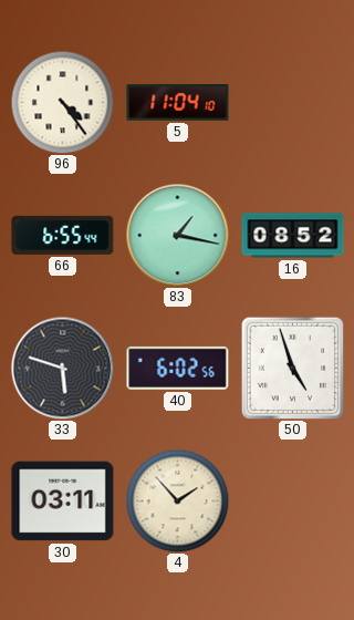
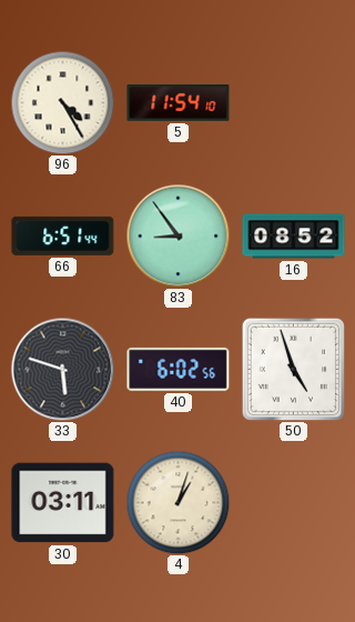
96: 4:24 -> 4:25 (62, 102)
5: 11:04 -> 11:54 (179, 103)
66: 6:55 -> 6:51 (63, 235)
83: 1:17 -> 8:54 (177, 235)
4: 1:53 -> 1:03 (177, 502)
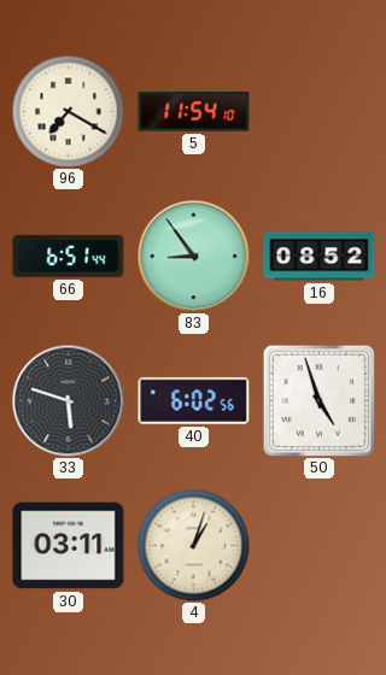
96: 4:25 -> 7:20 (68, 111)
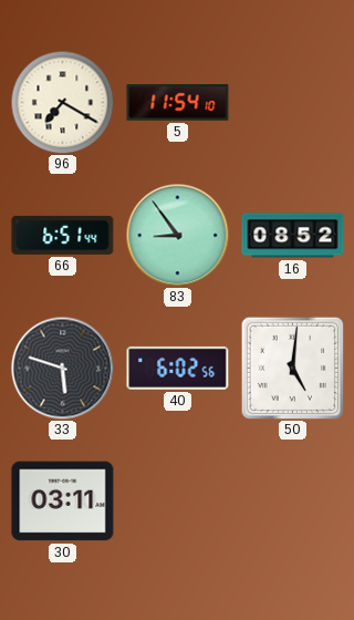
50: 4:57 -> 5:01 (292, 368)
4: 1:03 -> none (193, 545)
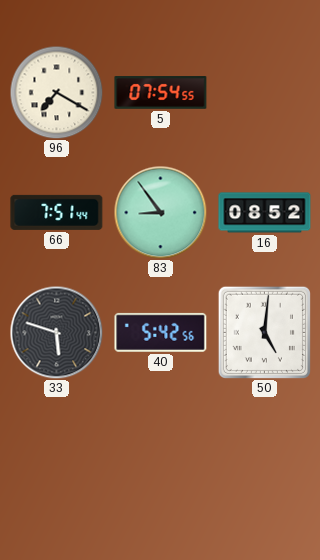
5: 11:54 -> 07:54 (161, 93)
66: 6:51 -> 7:51 (57, 212)
40: 6:02 -> 5:42 (161, 332)
30: 03:11 -> none (63, 502)
